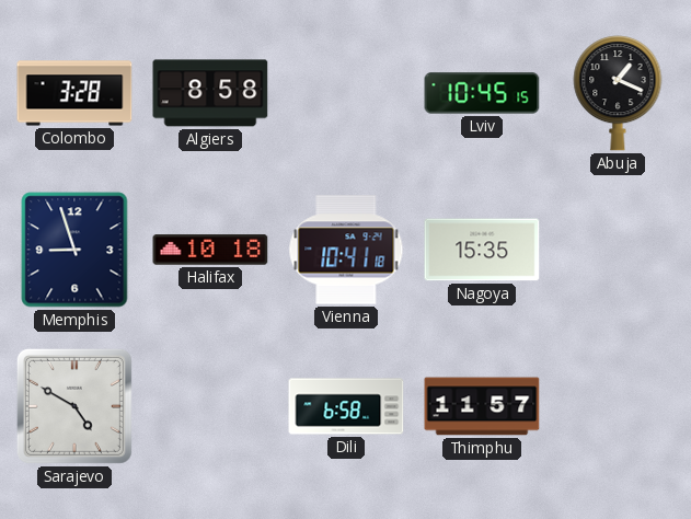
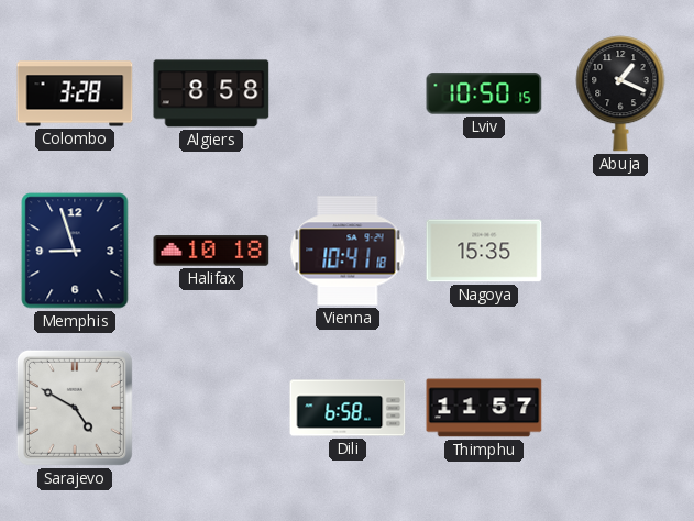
Lviv: 10:45 -> 10:50 (484, 93)
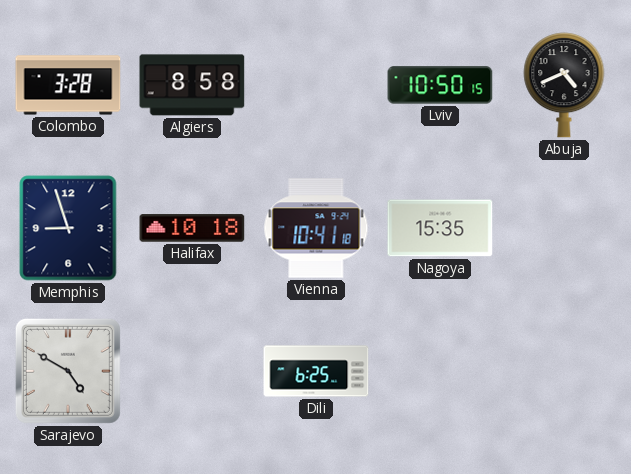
Abuja: 1:19 -> 4:41 (564, 85)
Dili: 6:58 -> 6:25 (316, 371)
Thimphu: 11:57 -> none (484, 408)
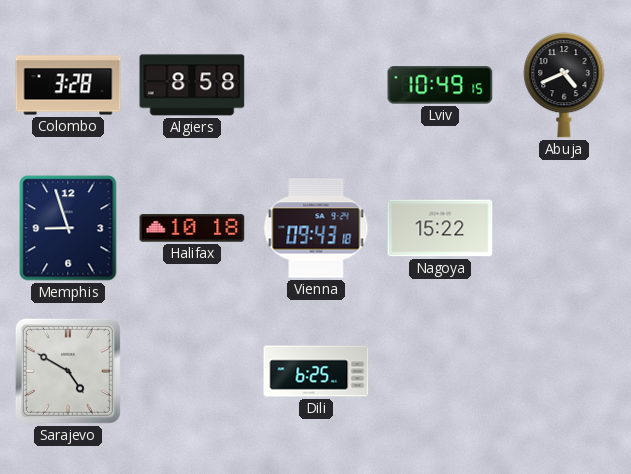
Lviv: 10:50 -> 10:49 (440, 85)
Vienna: 10:41 -> 09:43 (316, 228)
Nagoya: 15:35 -> 15:22 (440, 228)
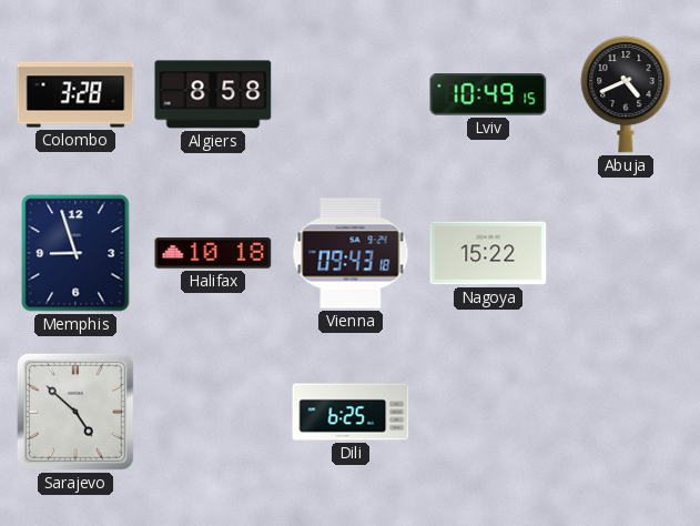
Sarajevo: 4:50 -> 4:52 (75, 412)
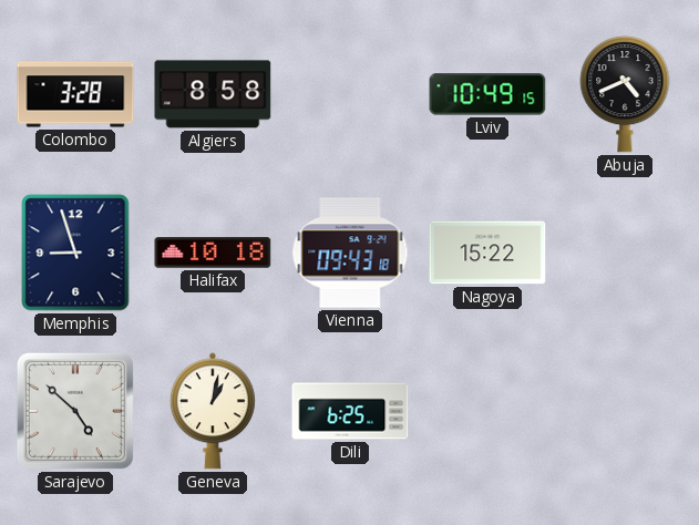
Geneva: none -> 1:02 (213, 411)
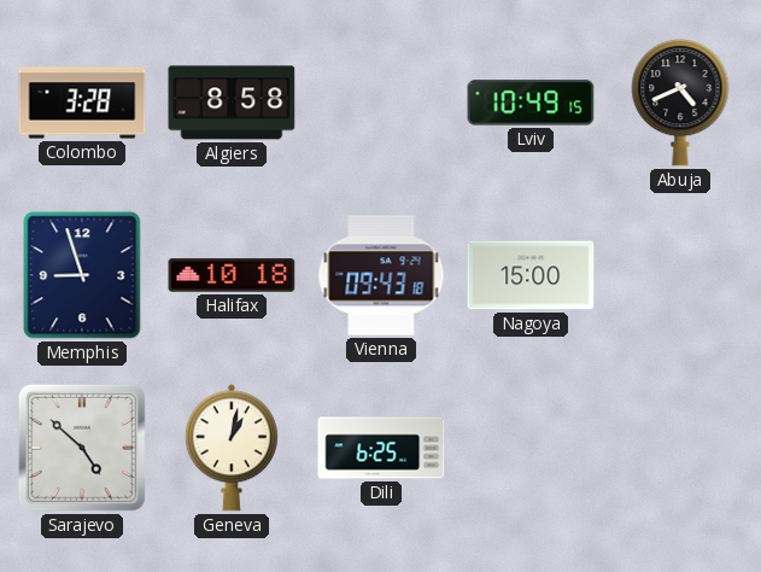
Nagoya: 15:22 -> 15:00 (531, 275)
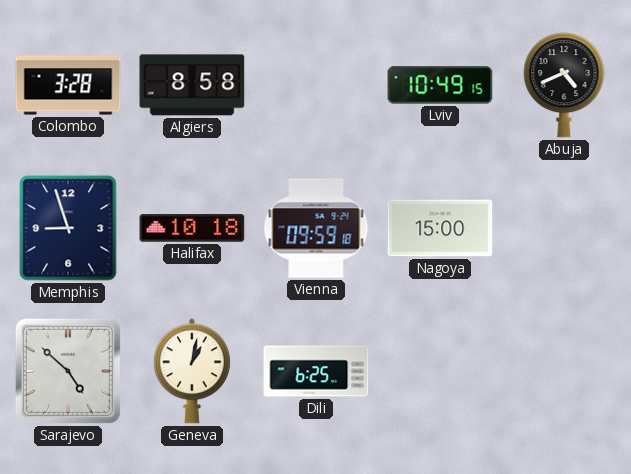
Vienna: 09:43 -> 09:59 (316, 228)
